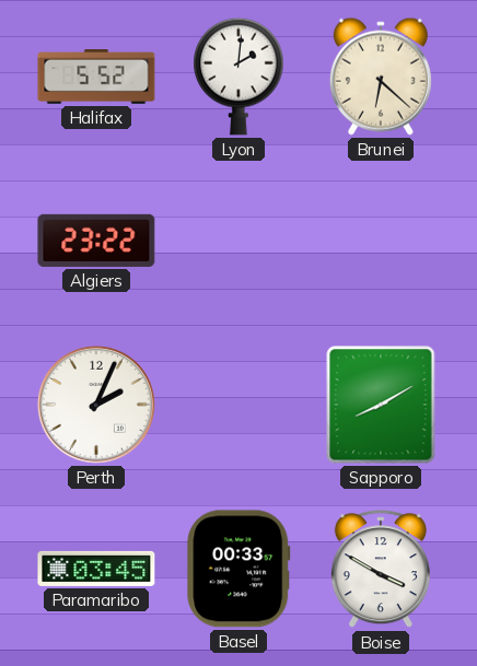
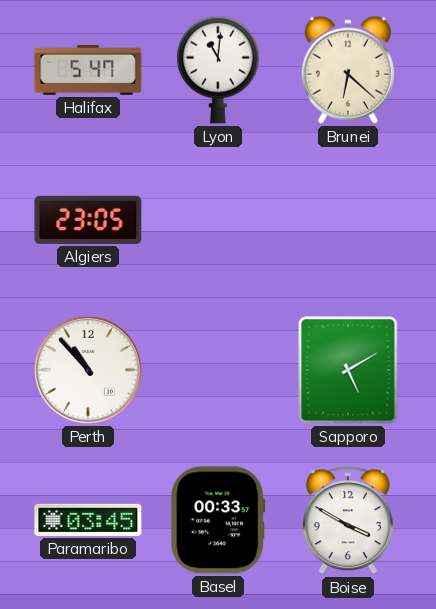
Halifax: 5:52 -> 5:47 (88, 71)
Lyon: 2:01 -> 11:01 (218, 70)
Algiers: 23:22 -> 23:05 (88, 220)
Perth: 2:04 -> 10:53 (88, 370)
Sapporo: 8:10 -> 5:10 (348, 370)
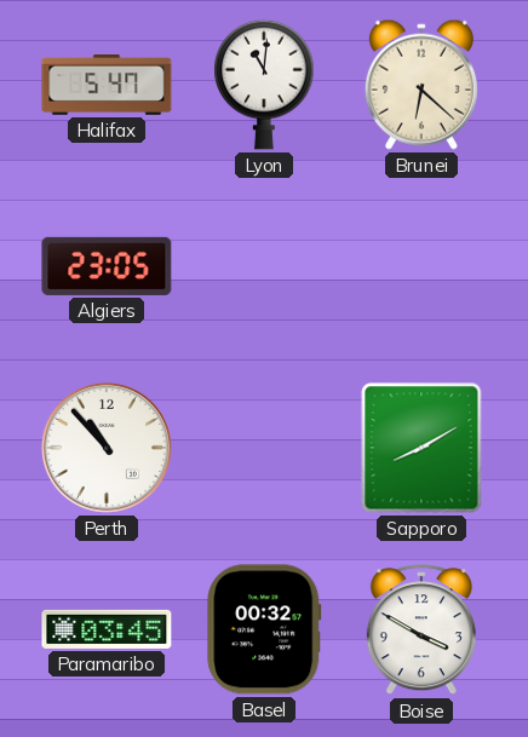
Sapporo: 5:10 -> 8:10 (421, 448)
Basel: 00:33 -> 00:32 (264, 629)
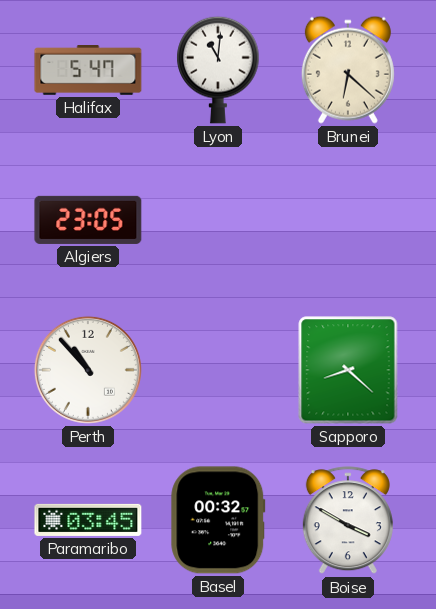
Sapporo: 8:10 -> 8:22 (348, 370)
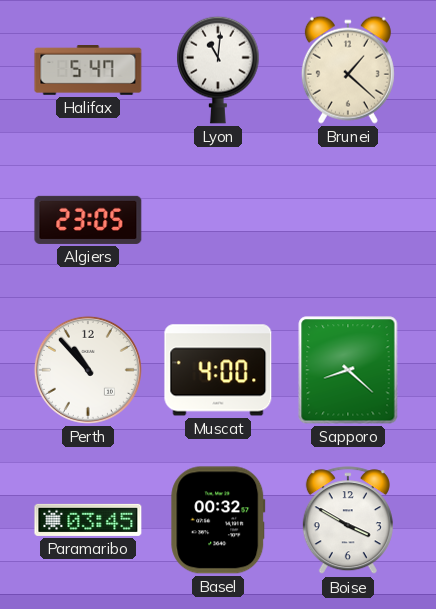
Brunei: 6:22 -> 1:22 (348, 70)
Muscat: none -> 4:00 (218, 370)
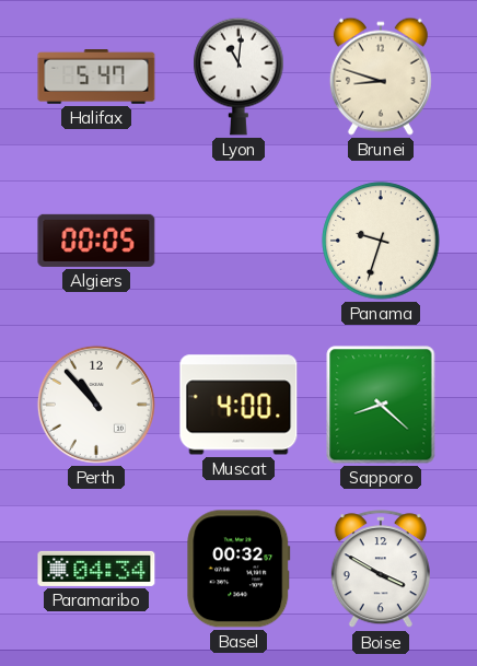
Brunei: 1:22 -> 8:48 (381, 77)
Algiers: 23:05 -> 00:05 (96, 241)
Panama: none -> 9:33 (381, 241)
Paramaribo: 03:45 -> 04:34 (96, 569)
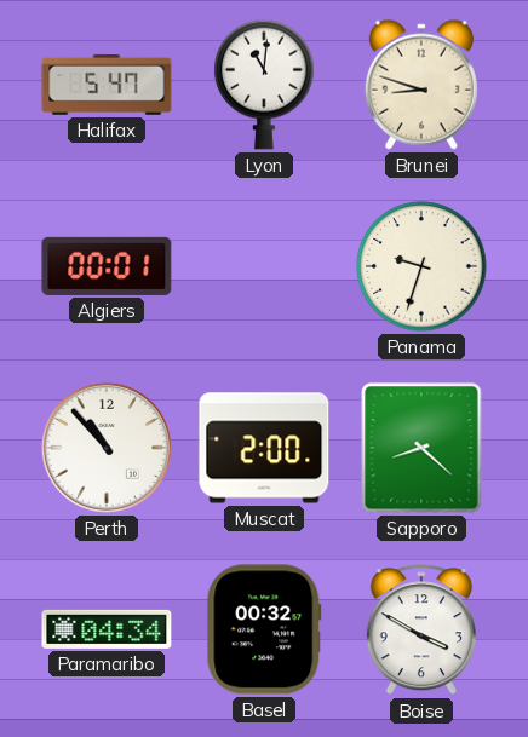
Algiers: 00:05 -> 00:01 (107, 266)
Muscat: 4:00 -> 2:00 (264, 448)
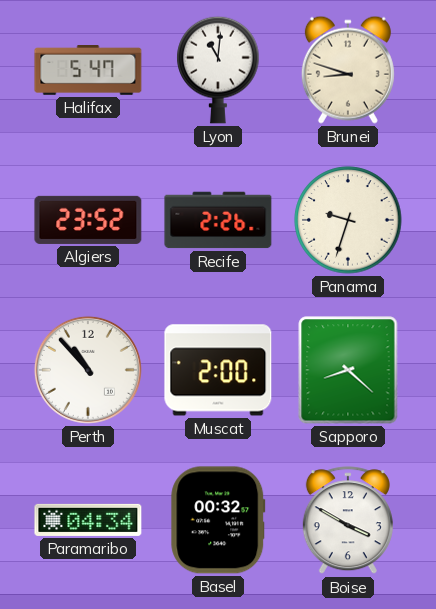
Algiers: 00:01 -> 23:52 (88, 220)
Recife: none -> 2:26 (218, 220)
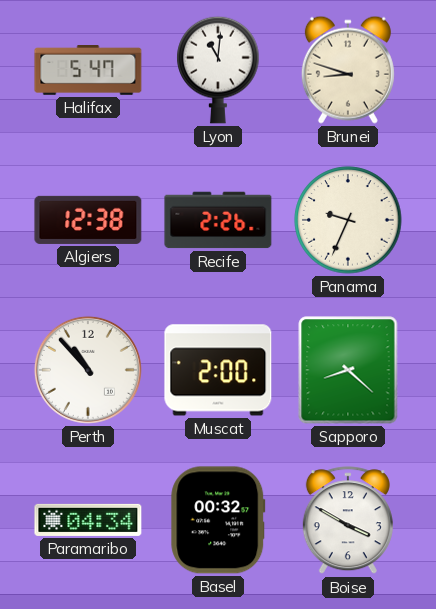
Algiers: 23:52 -> 12:38 (88, 220)
Panama: 9:33 -> 9:34 (348, 220)
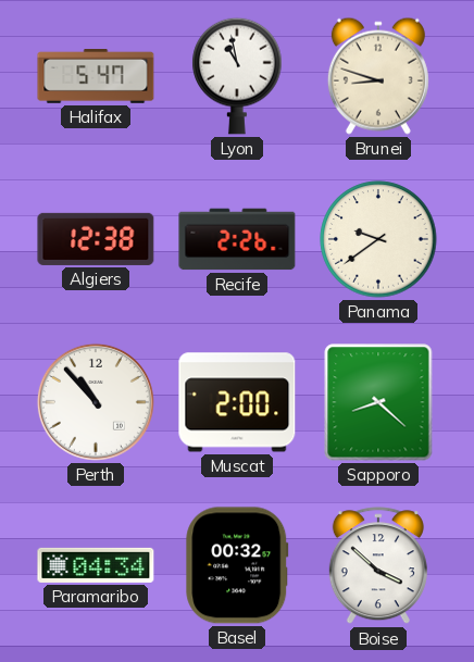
Lyon: 11:01 -> 10:58 (237, 76)
Panama: 9:34 -> 9:39 (378, 239)
Boise: 3:50 -> 3:52 (378, 566)
